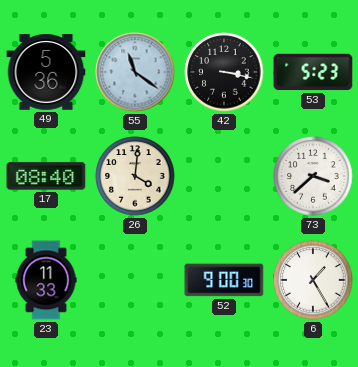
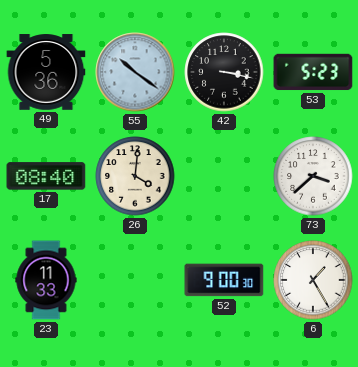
55: 11:21 -> 10:21 (135, 72)
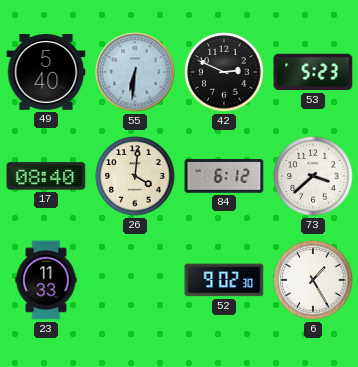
49: 5:36 -> 5:40 (46, 72)
55: 10:21 -> 6:31 (135, 72)
42: 3:17 -> 2:49 (224, 72)
84: none -> 6:12 (224, 176)
52: 9:00 -> 9:02 (224, 280)
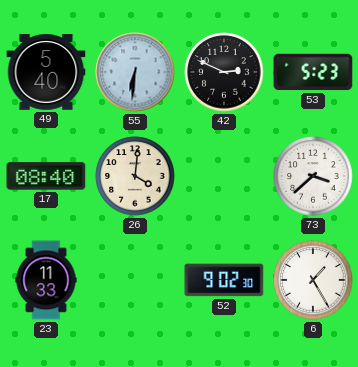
84: 6:12 -> none (224, 176)
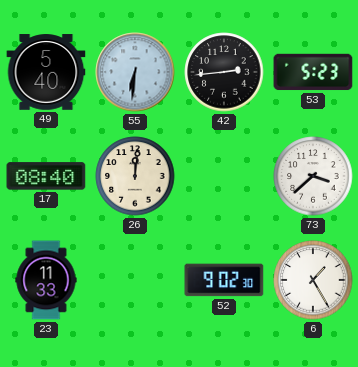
42: 2:49 -> 2:44 (224, 72)
26: 4:01 -> 12:01 (135, 176)
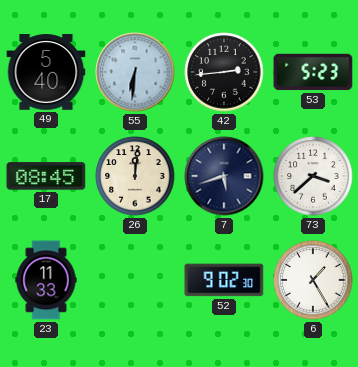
17: 08:40 -> 08:45 (46, 176)
7: none -> 5:42 (224, 176)
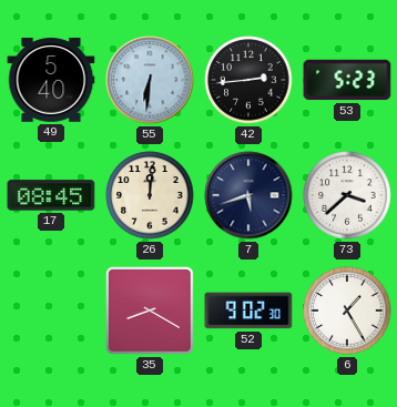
23: 11:33 -> none (46, 280)
35: none -> 8:20 (150, 311)
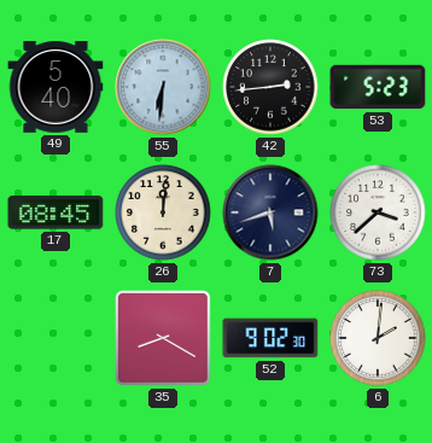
6: 1:25 -> 2:01 (378, 338)
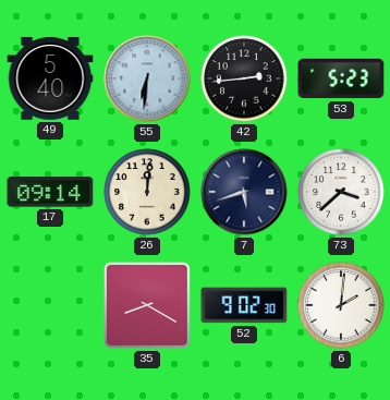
17: 08:45 -> 09:14 (50, 192)
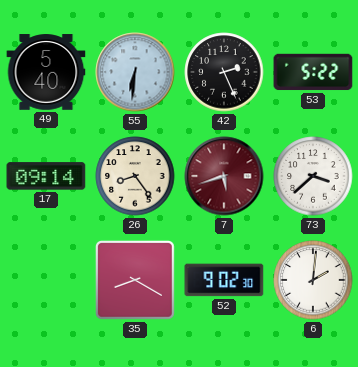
42: 2:44 -> 2:26 (224, 72)
53: 5:23 -> 5:22 (313, 72)
26: 12:01 -> 8:24 (135, 176)
7 dial: navy -> burgundy (224, 176)
